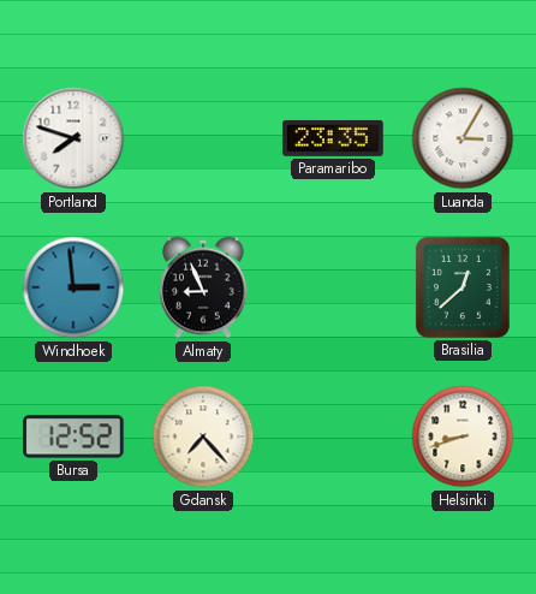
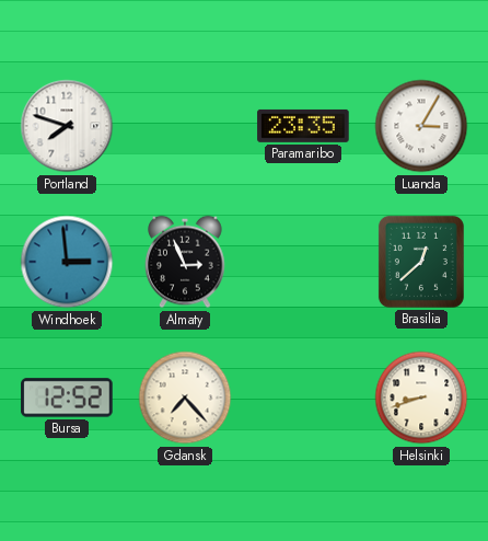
Almaty: 8:56 -> 2:56 (185, 262)
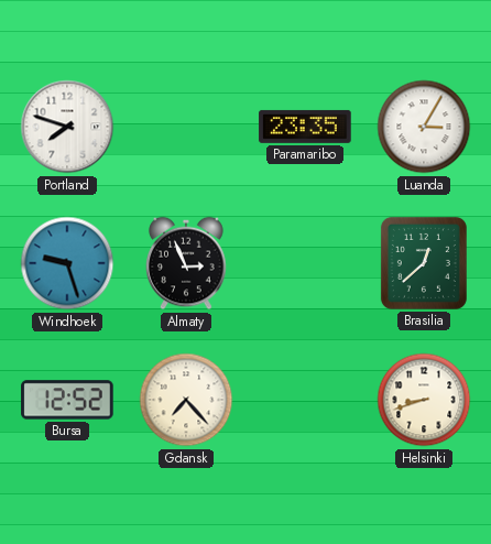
Windhoek: 2:59 -> 9:27 (67, 263)
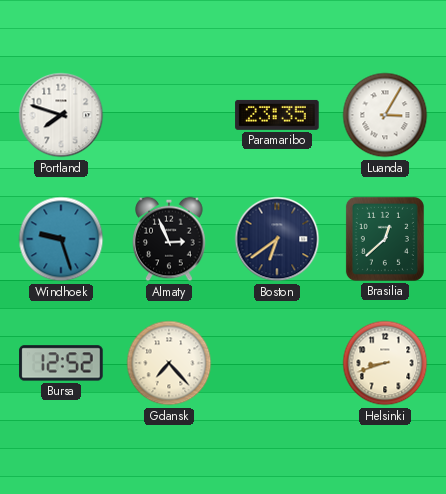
Boston: none -> 6:39 (277, 239)
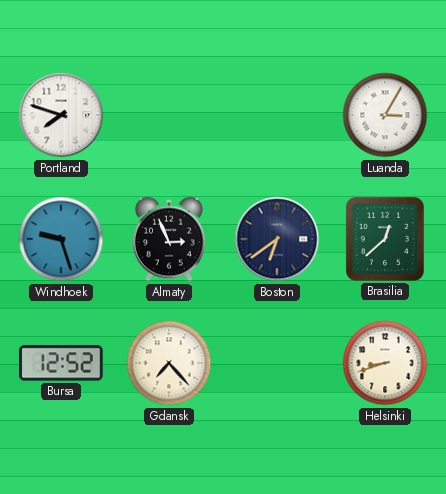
Paramaribo: 23:35 -> none (277, 115)
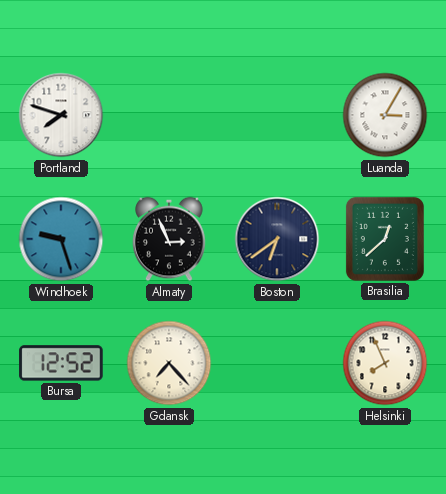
Helsinki: 8:42 -> 7:56 (385, 363)
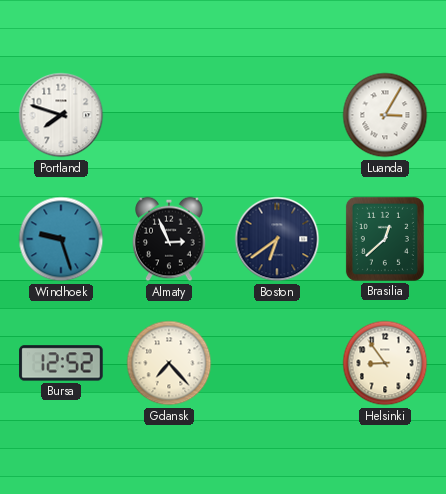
Helsinki: 7:56 -> 8:54 (385, 363)
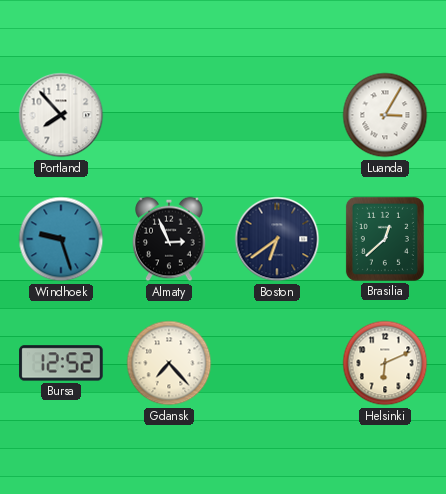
Portland: 7:48 -> 7:53 (61, 115)
Helsinki: 8:54 -> 6:11 (385, 363)
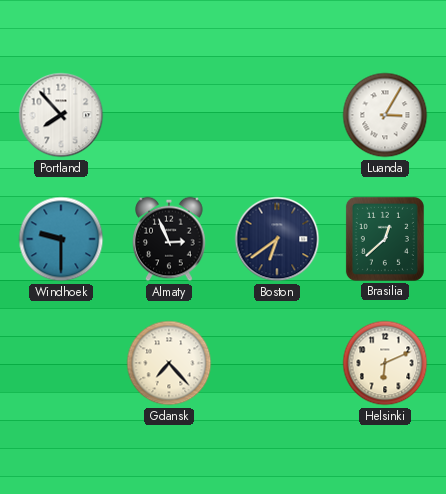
Windhoek: 9:27 -> 9:30 (61, 239)
Bursa: 12:52 -> none (61, 363)
